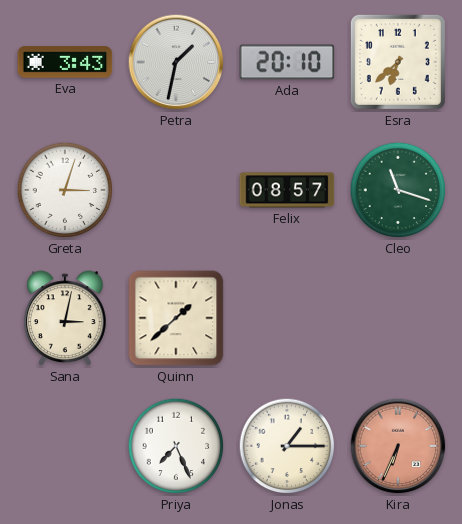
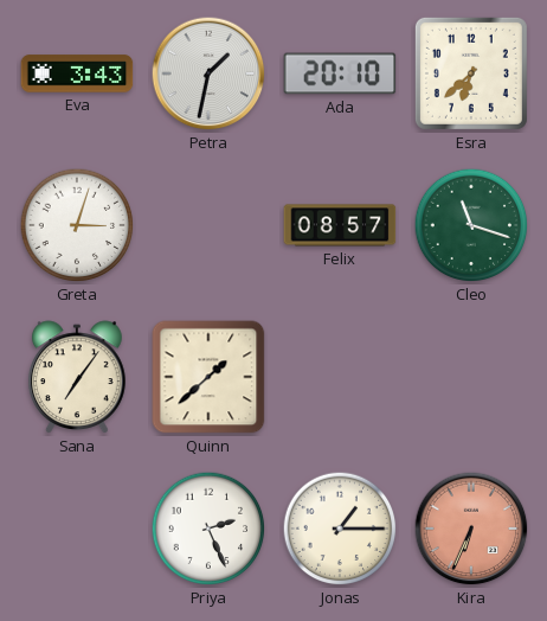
Sana: 3:02 -> 7:06 (78, 377)
Priya: 7:26 -> 2:26 (208, 529)
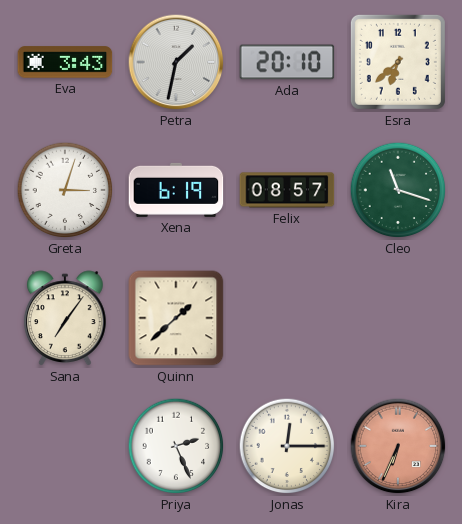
Xena: none -> 6:19 (176, 190)
Jonas: 1:15 -> 12:15 (287, 446)
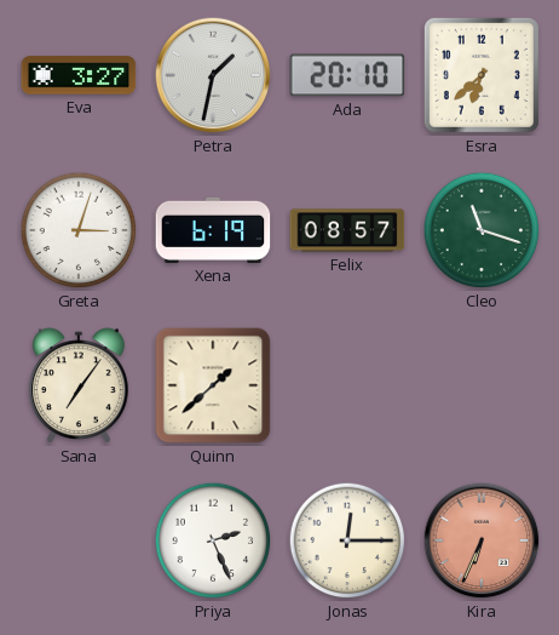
Eva: 3:43 -> 3:27 (79, 75)
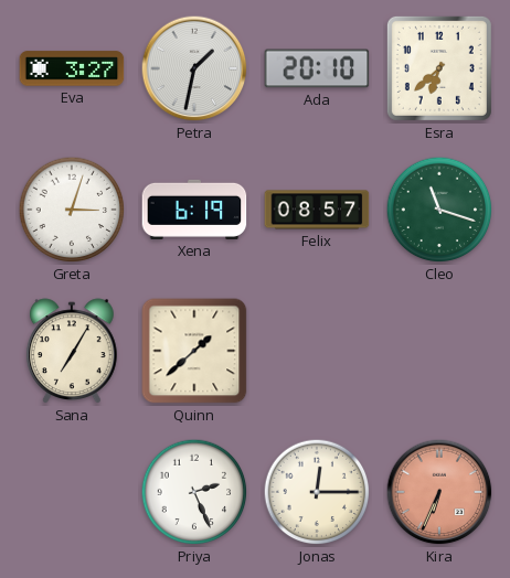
Sana: 7:06 -> 7:05 (73, 351)
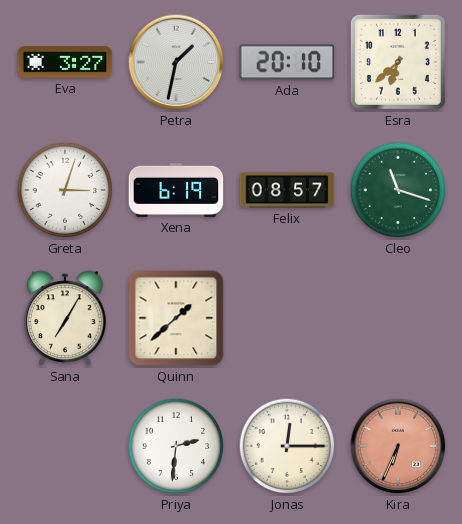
Priya: 2:26 -> 2:31 (176, 446)
